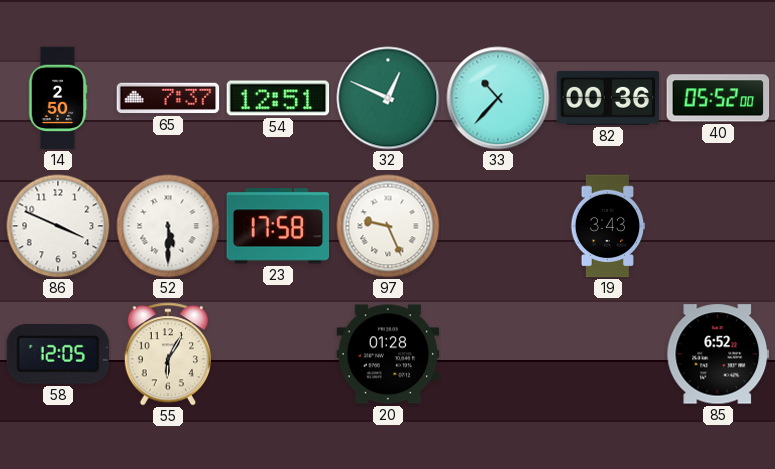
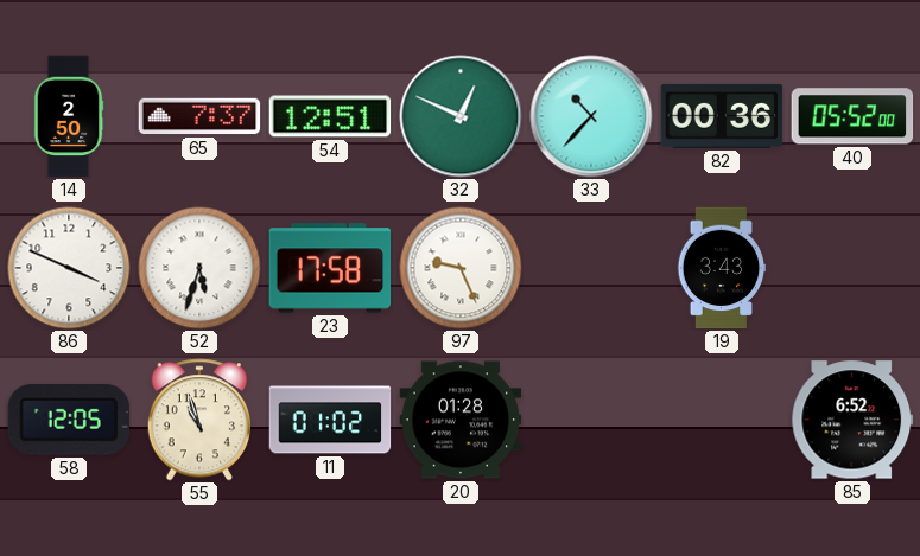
52: 5:30 -> 5:33 (199, 268)
55: 6:05 -> 10:57 (198, 420)
11: none -> 01:02 (330, 420)
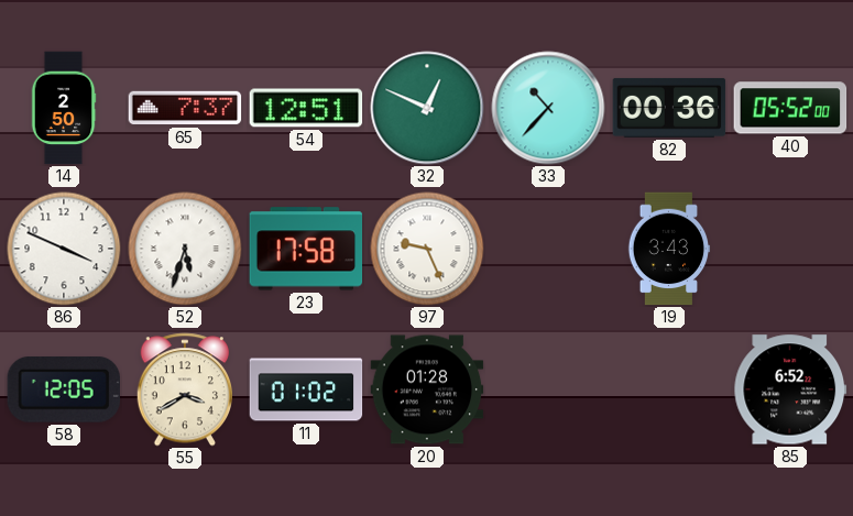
55: 10:57 -> 3:40 (184, 389)
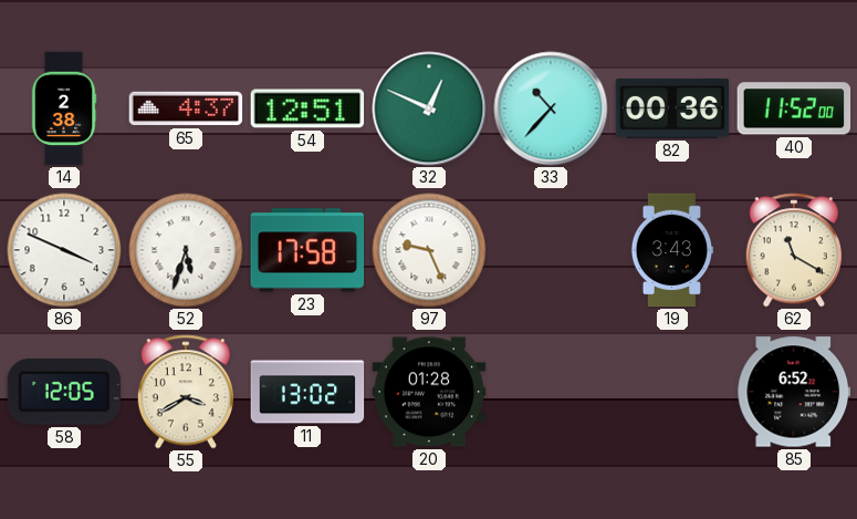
14: 2:50 -> 2:38 (64, 108)
65: 7:37 -> 4:37 (186, 108)
40: 05:52 -> 11:52 (794, 108)
62: none -> 11:20 (793, 250)
11: 01:02 -> 13:02 (307, 392)
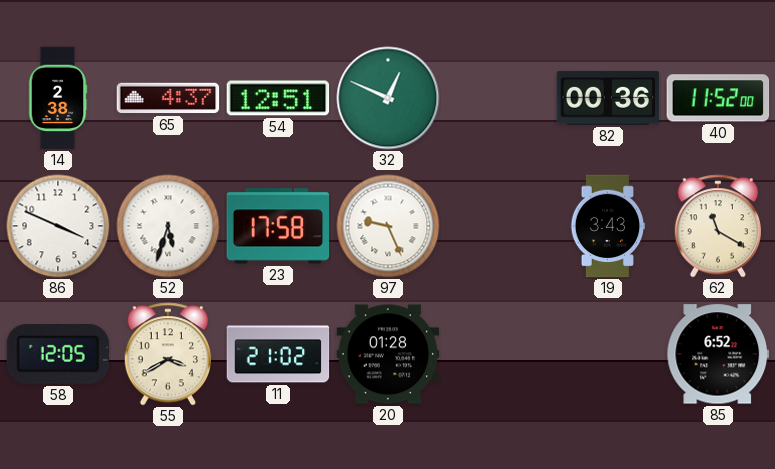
33: 10:37 -> none (551, 108)
11: 13:02 -> 21:02 (278, 354)
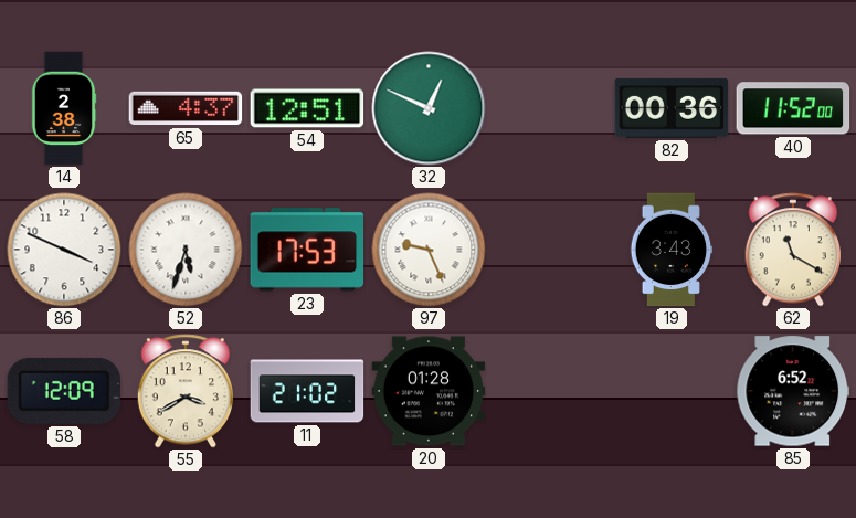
23: 17:58 -> 17:53 (307, 250)
58: 12:05 -> 12:09 (63, 391)
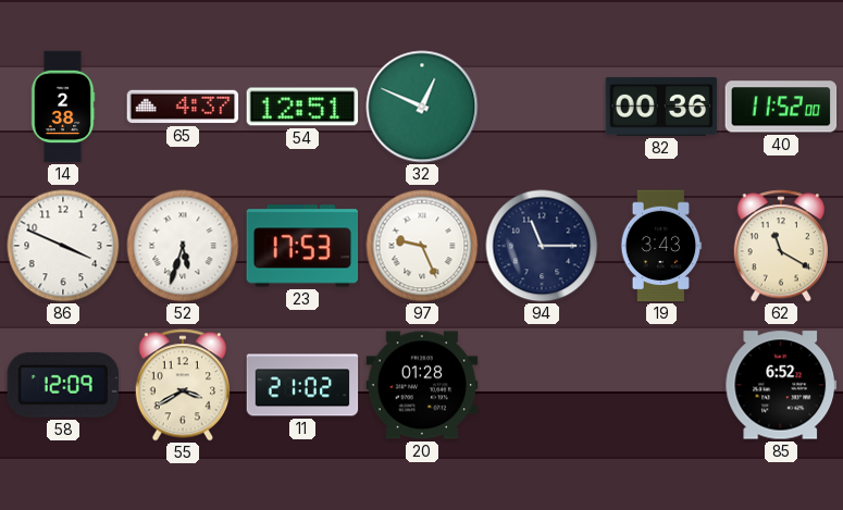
94: none -> 11:15 (542, 246)
